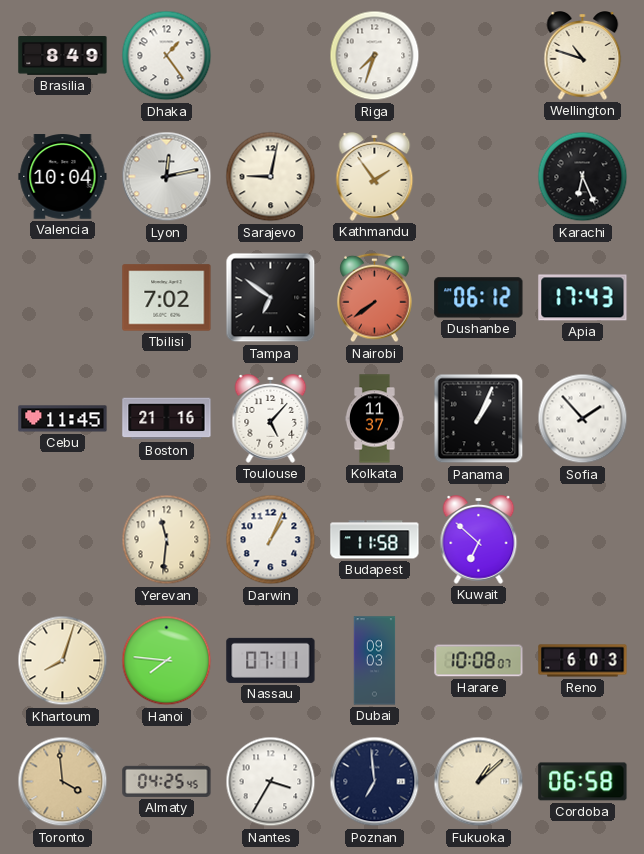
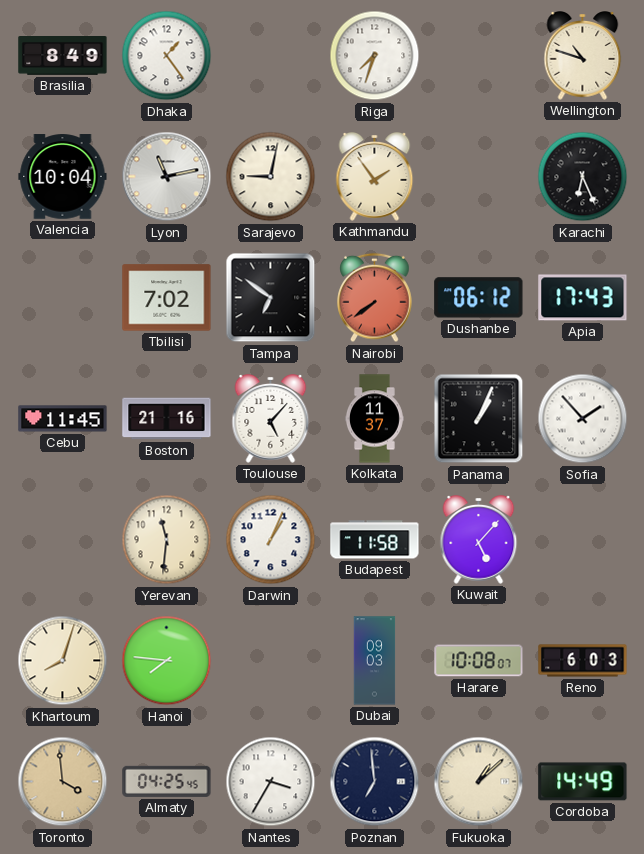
Lyon: 12:13 -> 11:13 (167, 177)
Kuwait: 6:52 -> 5:07 (479, 540)
Nassau: 07:11 -> none (271, 660)
Cordoba: 06:58 -> 14:49 (583, 782)
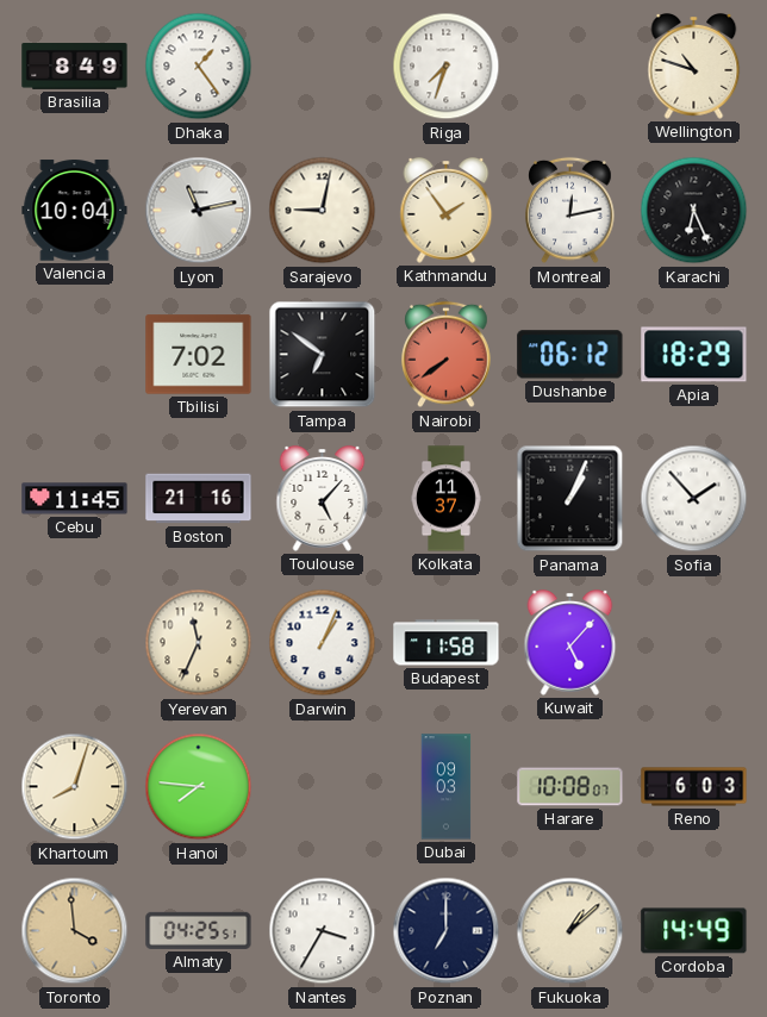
Montreal: none -> 12:13 (570, 211)
Apia: 17:43 -> 18:29 (694, 355)
Yerevan: 11:31 -> 11:34 (199, 643)
Almaty: 04:25:45 -> 04:25:51 (199, 930)
Poznan: 6:59 -> 7:00 (447, 931)
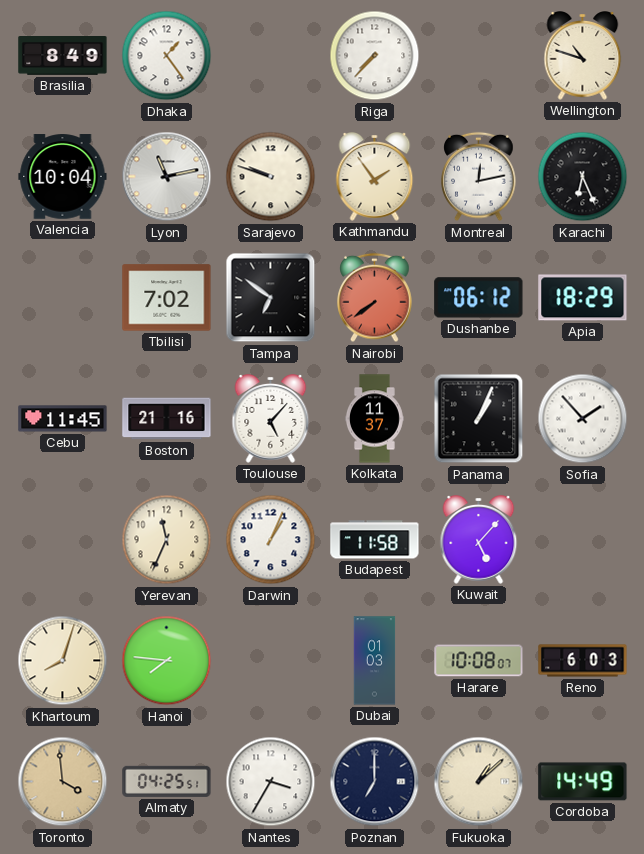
Riga: 7:33 -> 7:37 (375, 56)
Sarajevo: 9:02 -> 9:48 (271, 177)
Dubai: 09:03 -> 01:03 (375, 661)
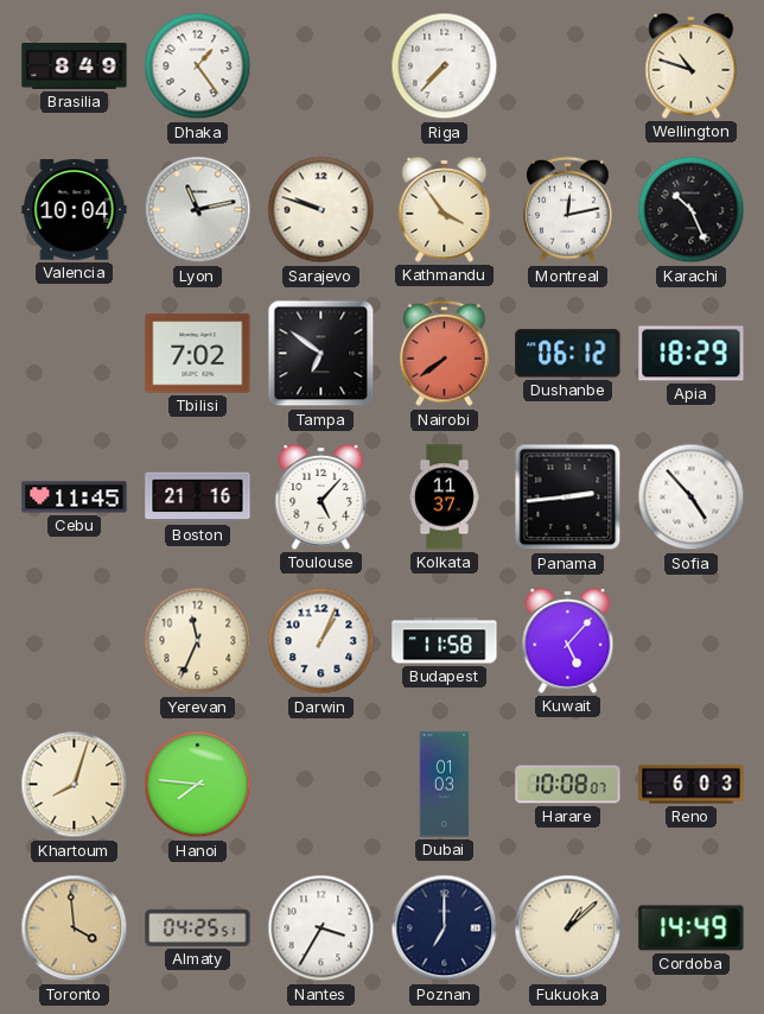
Kathmandu: 1:54 -> 3:54 (445, 210)
Karachi: 6:26 -> 10:26 (692, 210)
Panama: 1:04 -> 2:44 (568, 498)
Sofia: 1:53 -> 4:53 (692, 498)
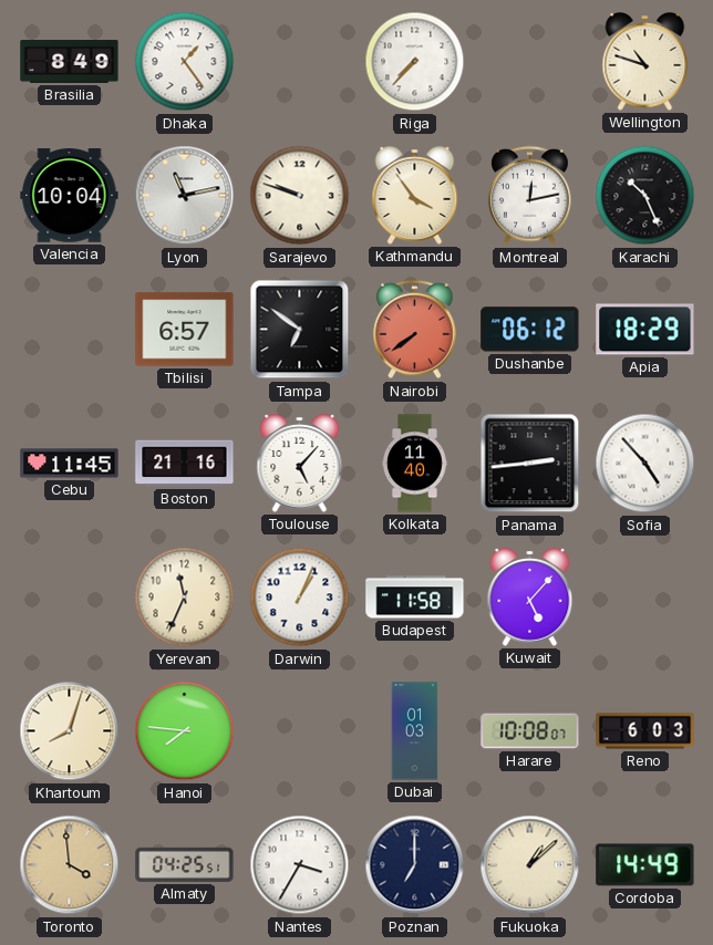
Tbilisi: 7:02 -> 6:57 (185, 330)
Kolkata: 11:37 -> 11:40 (415, 464)
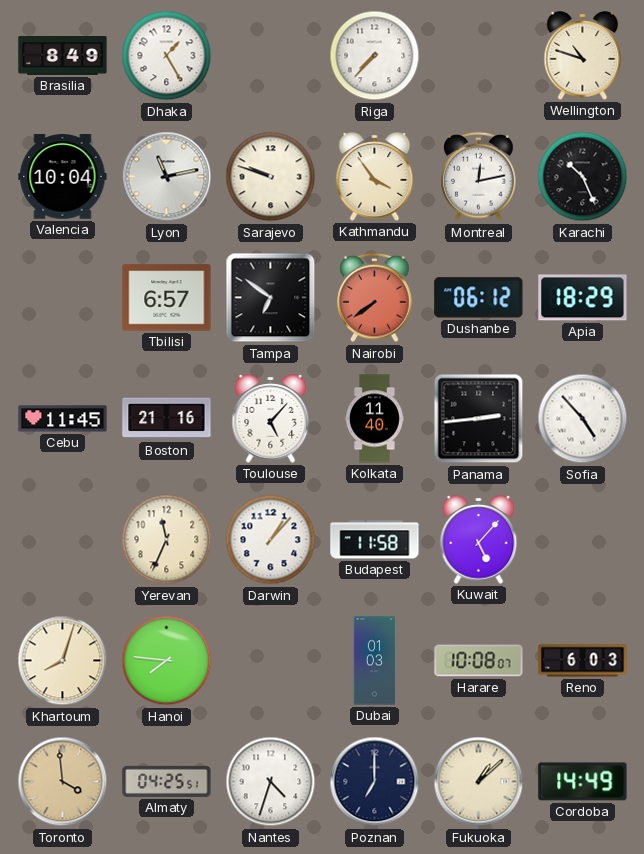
Dhaka: 1:24 -> 1:25 (167, 56)
Darwin: 1:04 -> 1:07 (271, 540)
Nantes: 3:35 -> 4:33 (271, 782)
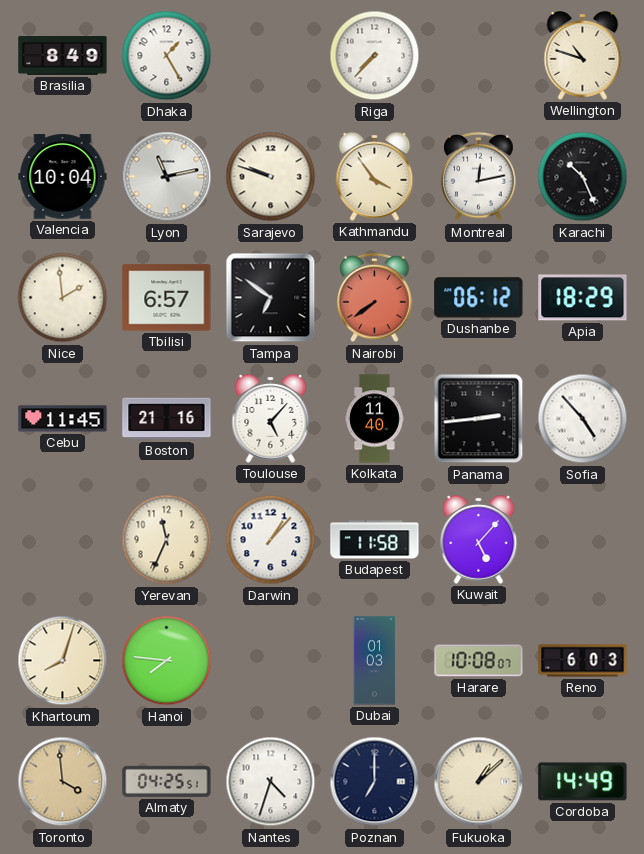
Nice: none -> 1:59 (63, 298)
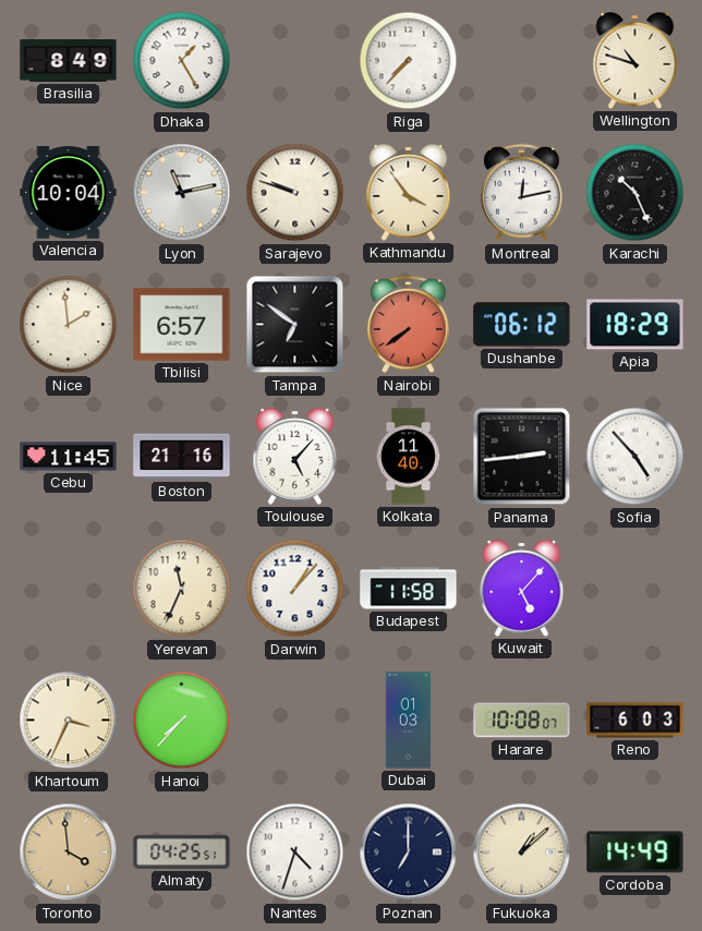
Khartoum: 8:03 -> 3:34 (69, 721)
Hanoi: 7:46 -> 7:37 (182, 721)
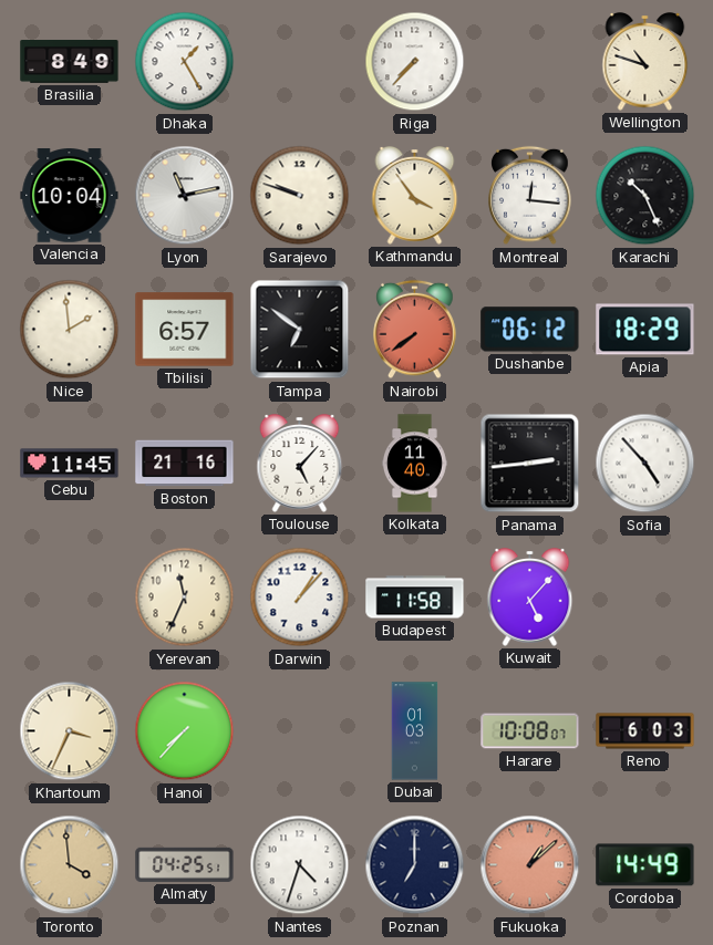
Montreal: 12:13 -> 12:16 (530, 196)
Fukuoka dial: cream -> salmon (530, 865)
